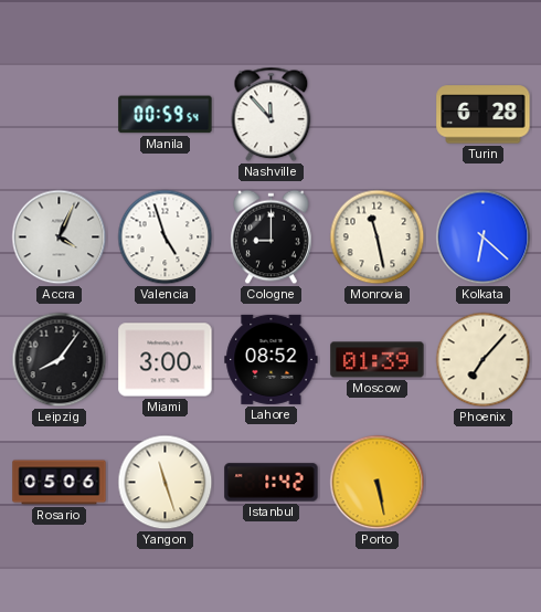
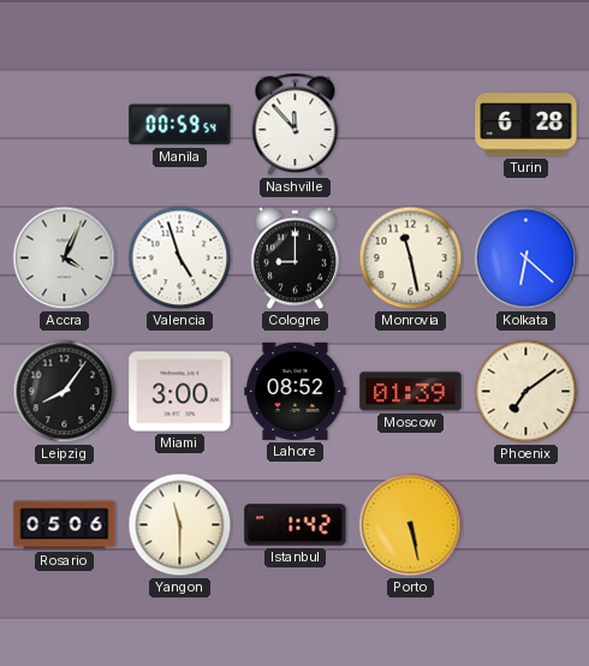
Phoenix: 7:07 -> 7:09 (526, 392)
Yangon: 11:27 -> 11:30 (180, 525)
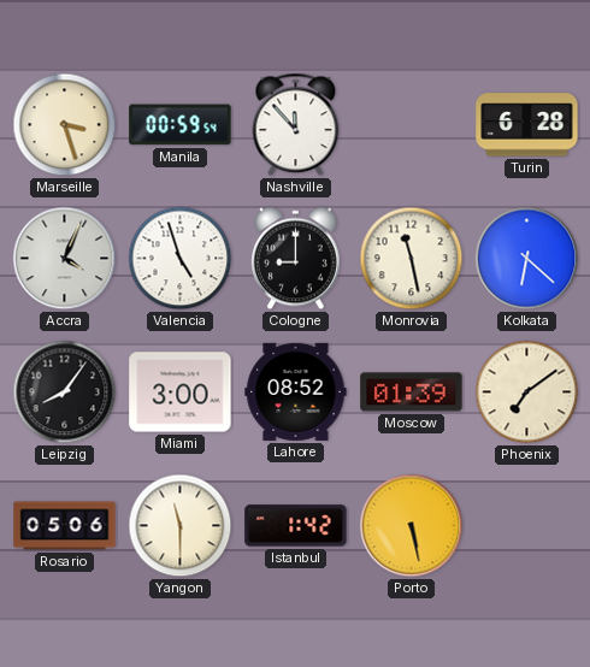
Marseille: none -> 3:27 (65, 125)
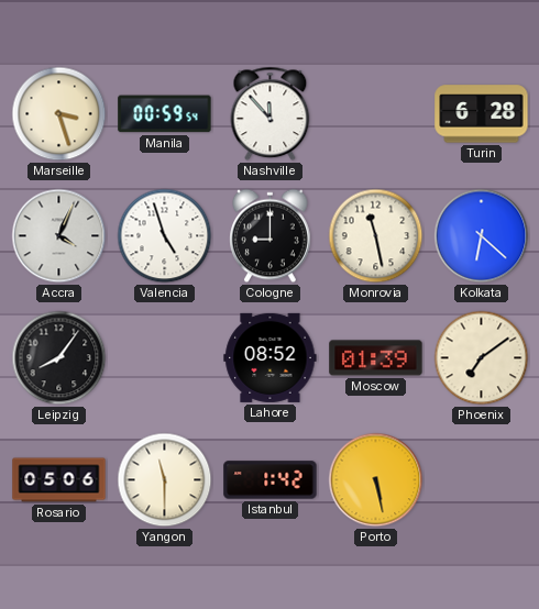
Miami: 3:00 -> none (181, 392)
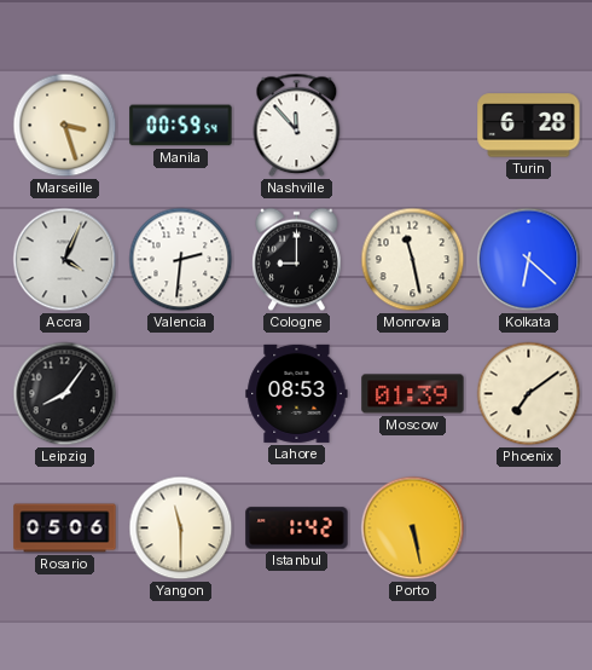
Valencia: 4:57 -> 2:31 (181, 260)
Lahore: 08:52 -> 08:53 (297, 393)
